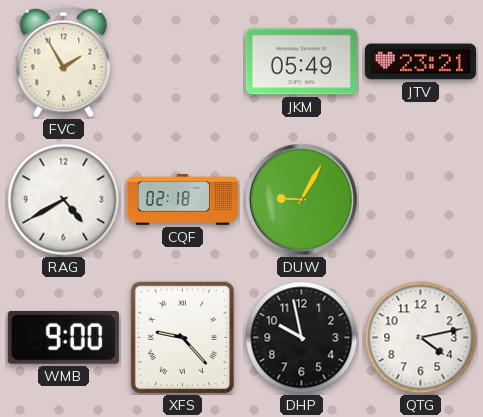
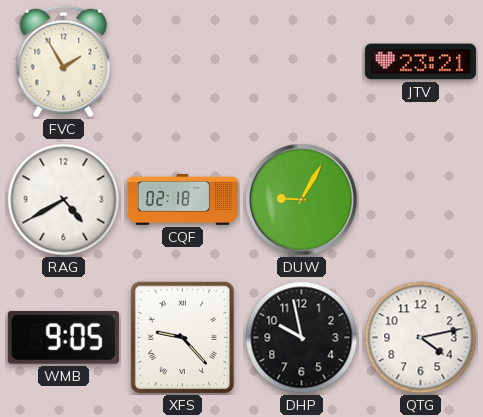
JKM: 05:49 -> none (301, 62)
WMB: 9:00 -> 9:05 (63, 338)
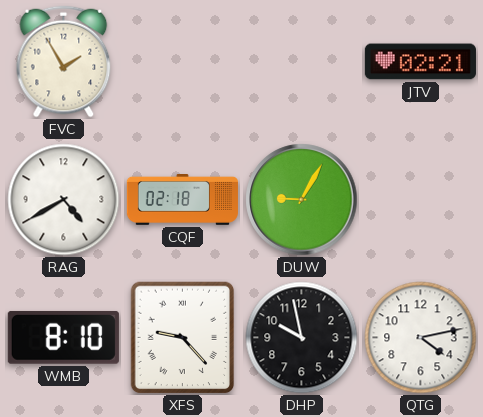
JTV: 23:21 -> 02:21 (420, 62)
WMB: 9:05 -> 8:10 (63, 338)
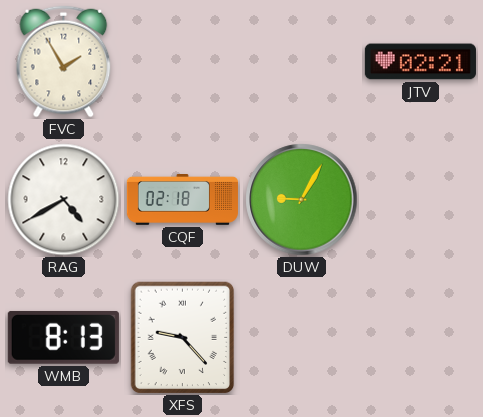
WMB: 8:10 -> 8:13 (63, 338)
DHP: 9:58 -> none (302, 338)
QTG: 4:13 -> none (421, 338)
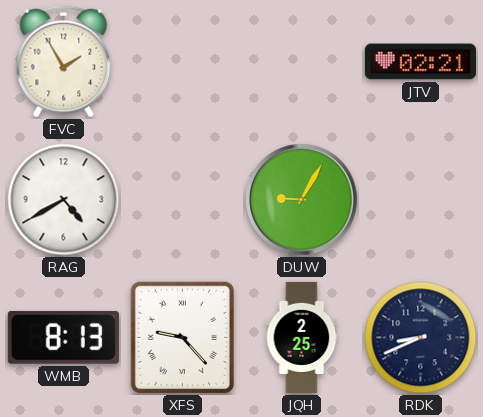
CQF: 02:18 -> none (182, 200)
JQH: none -> 2:25 (302, 337)
RDK: none -> 8:41 (421, 338)
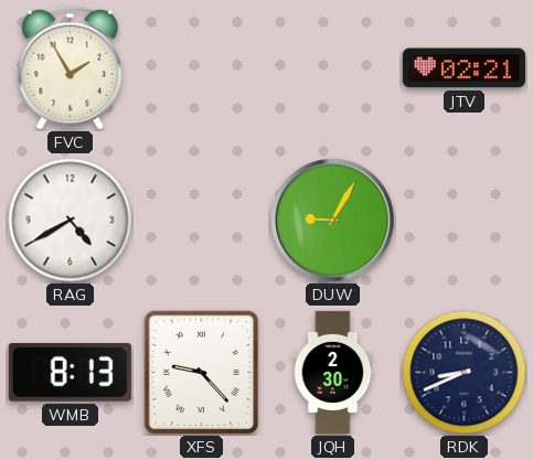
JQH: 2:25 -> 2:30 (333, 372)
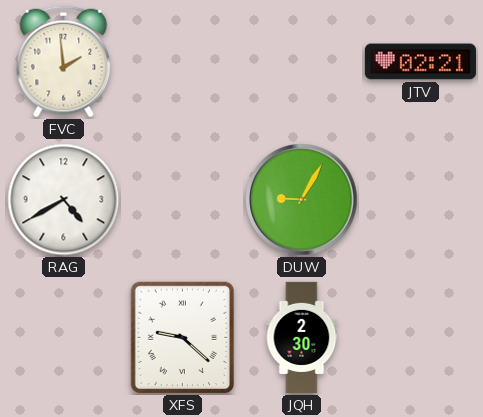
FVC: 1:55 -> 1:59 (64, 62)
WMB: 8:13 -> none (70, 373)
XFS: 9:23 -> 9:22 (183, 338)
RDK: 8:41 -> none (465, 373)
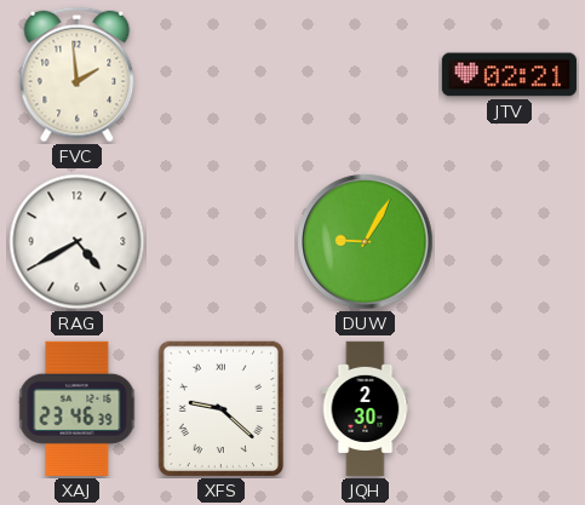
XAJ: none -> 23:46 (78, 408)
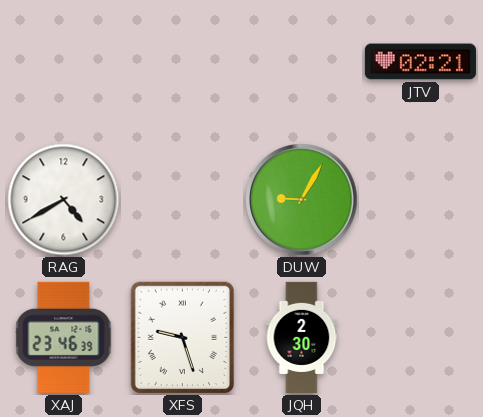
FVC: 1:59 -> none (78, 75)
XFS: 9:22 -> 9:27 (183, 338)
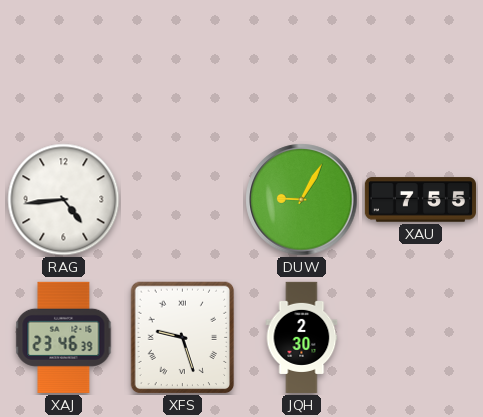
JTV: 02:21 -> none (420, 62)
RAG: 4:40 -> 4:44 (64, 200)
XAU: none -> 7:55 (420, 200)
